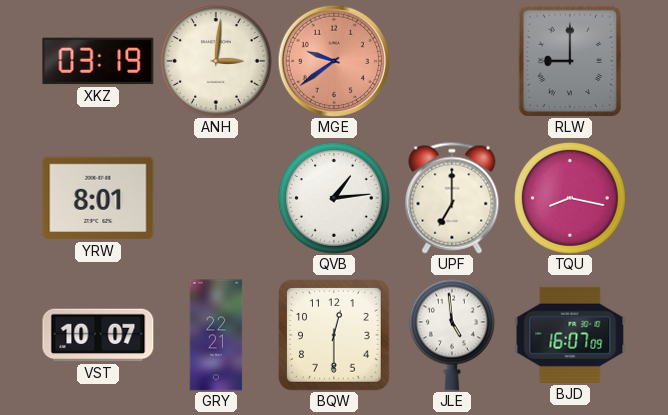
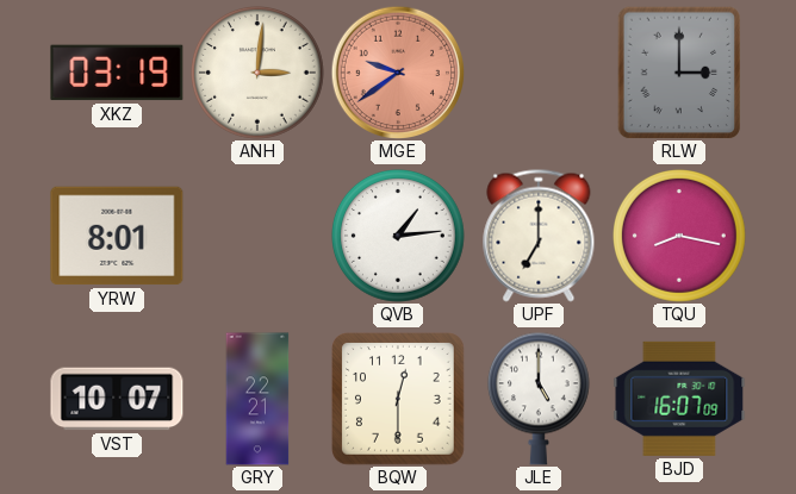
RLW: 9:00 -> 3:00 (679, 73)
JLE: 4:59 -> 5:00 (539, 399)
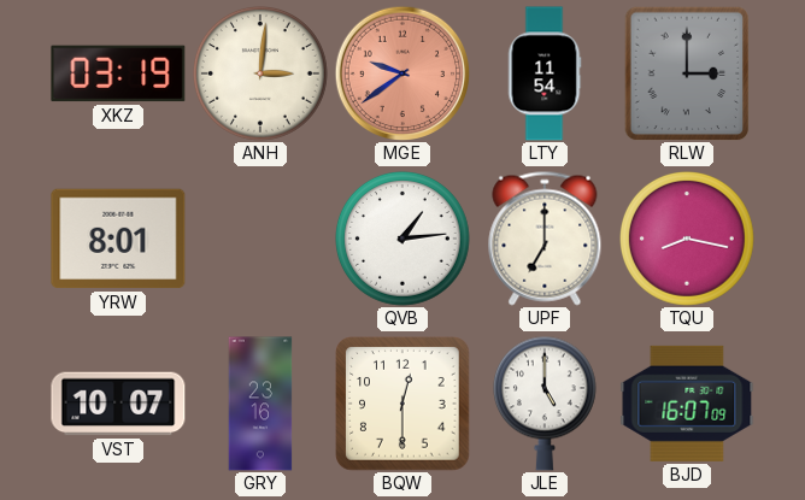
LTY: none -> 11:54 (545, 73)
GRY: 22:21 -> 23:16 (260, 404)
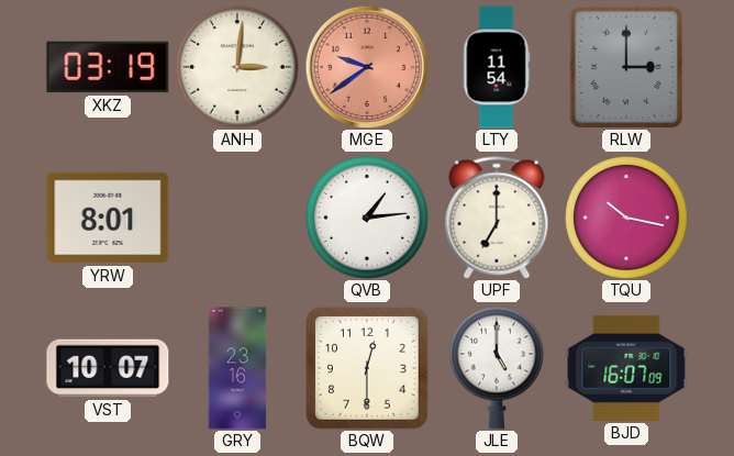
TQU: 8:17 -> 10:17 (627, 219)
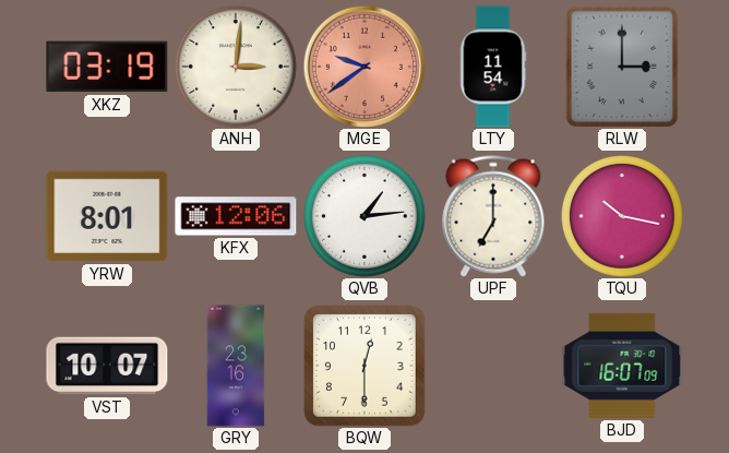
KFX: none -> 12:06 (236, 216)
JLE: 5:00 -> none (497, 368)
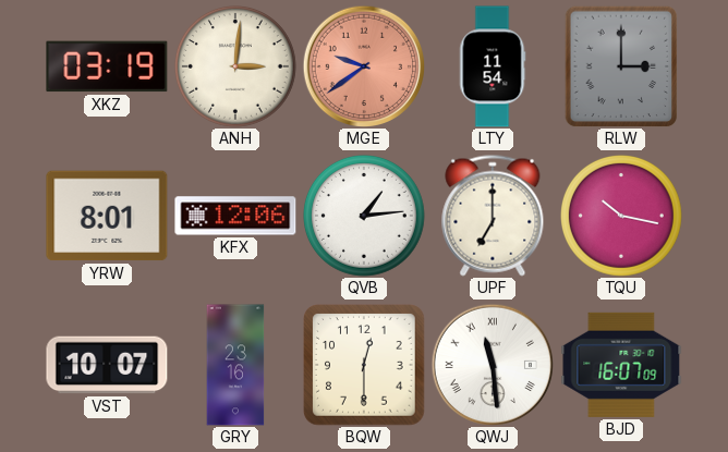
QWJ: none -> 11:29 (492, 364)
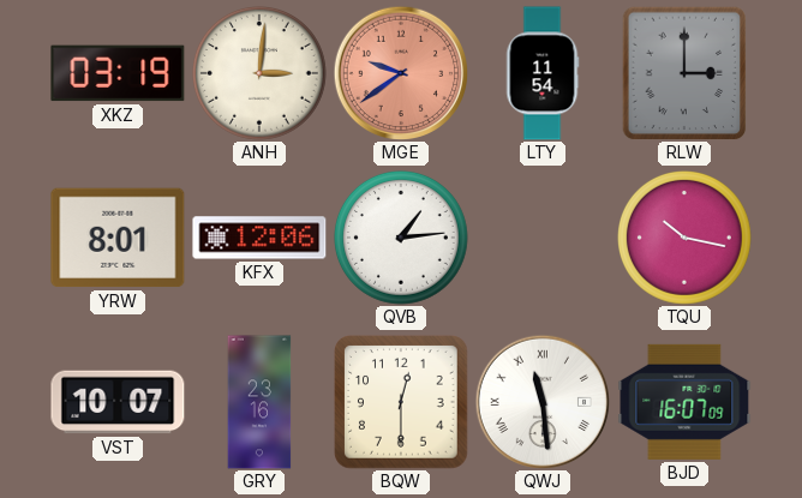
UPF: 7:00 -> none (493, 216)
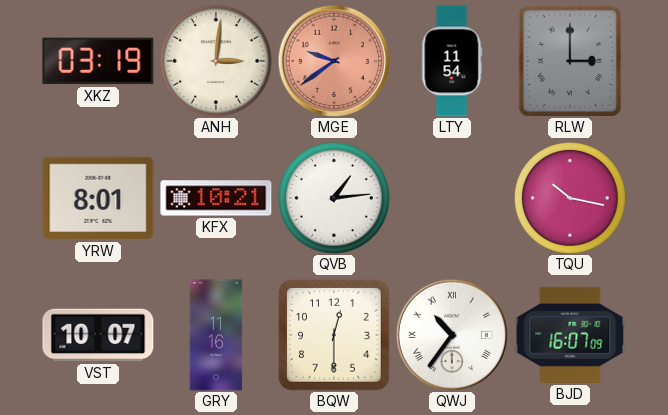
KFX: 12:06 -> 10:21 (216, 198)
GRY: 23:16 -> 11:16 (216, 335)
QWJ: 11:29 -> 10:36 (451, 334)
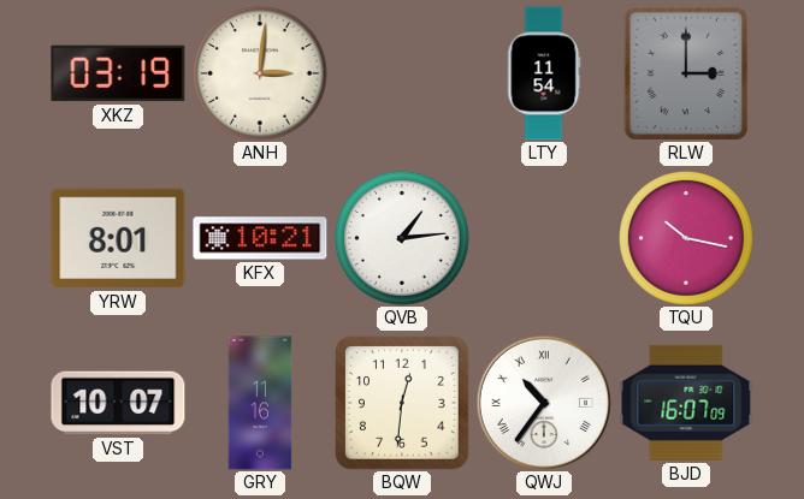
MGE: 9:39 -> none (333, 60)
BQW: 12:30 -> 12:31 (402, 403)
